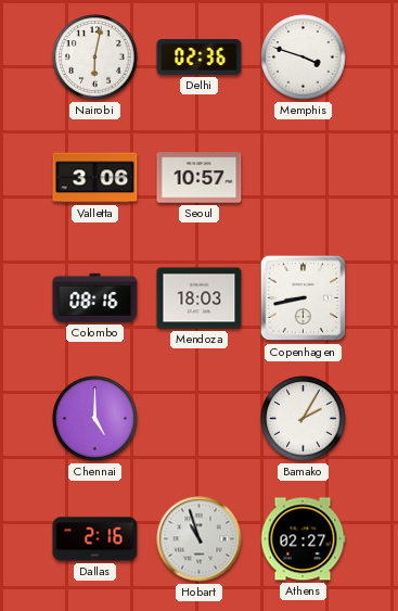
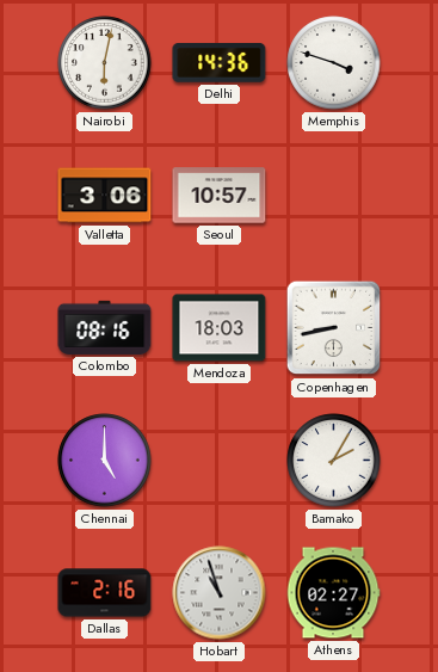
Delhi: 02:36 -> 14:36 (220, 63)
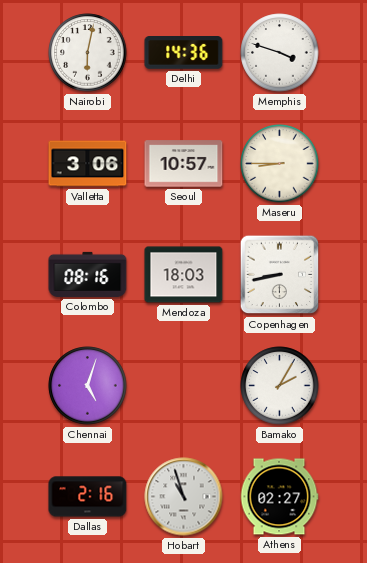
Maseru: none -> 8:45 (280, 164)
Chennai: 5:00 -> 5:03 (88, 386)
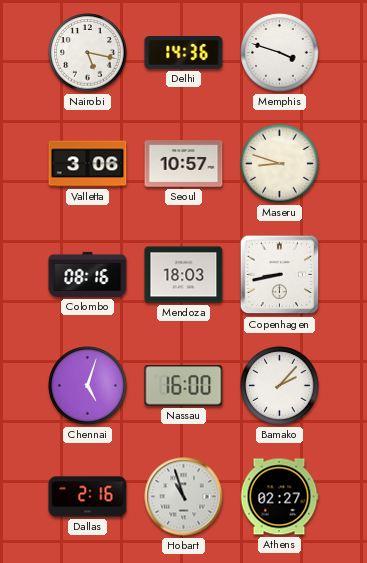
Nairobi: 6:02 -> 5:17 (88, 53)
Maseru: 8:45 -> 8:48 (280, 164)
Nassau: none -> 16:00 (184, 386)
Bamako: 2:05 -> 2:07 (280, 386)
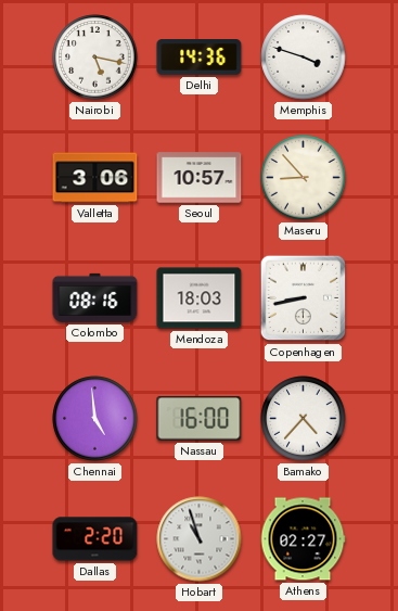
Maseru: 8:48 -> 8:53 (304, 178)
Chennai: 5:03 -> 4:59 (95, 419)
Bamako: 2:07 -> 4:37 (304, 419)
Dallas: 2:16 -> 2:20 (95, 539)
